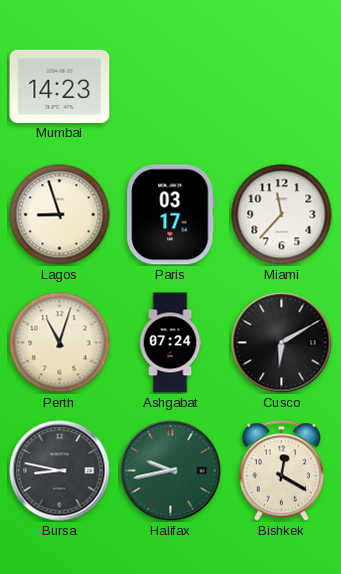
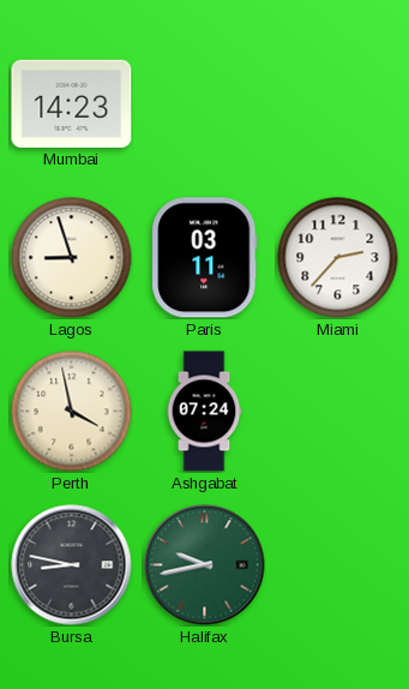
Paris: 03:17 -> 03:11 (205, 258)
Miami: 11:37 -> 2:37 (338, 258)
Perth: 11:03 -> 3:58 (72, 412)
Cusco: 6:10 -> none (282, 343)
Bishkek: 12:20 -> none (281, 471)
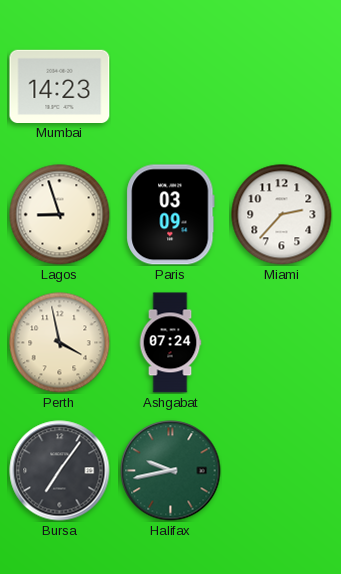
Paris: 03:11 -> 03:09 (171, 215)
Bursa: 8:47 -> 7:06 (60, 471)
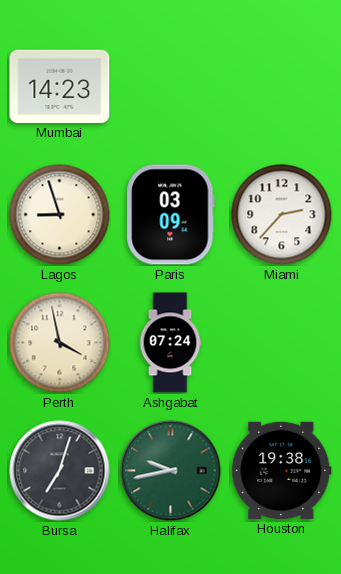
Bursa: 7:06 -> 7:03 (60, 471)
Houston: none -> 19:38 (282, 470)
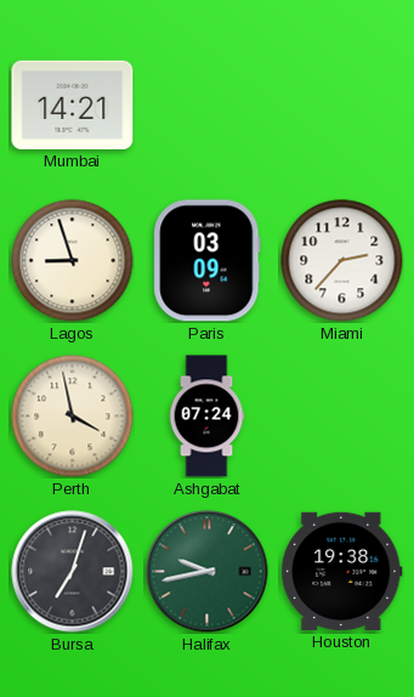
Mumbai: 14:23 -> 14:21 (73, 104)
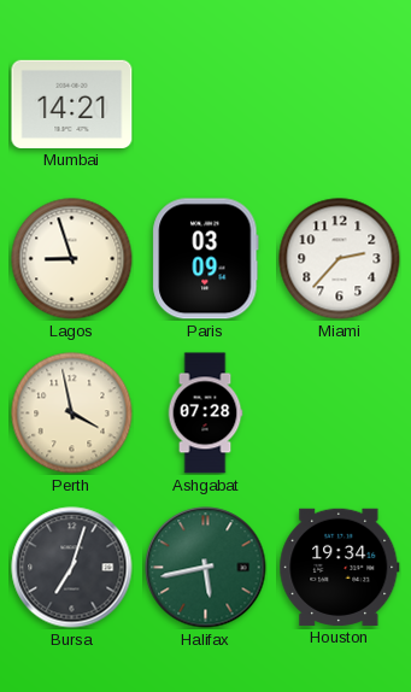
Ashgabat: 07:24 -> 07:28 (205, 414)
Halifax: 9:43 -> 5:43 (206, 568)
Houston: 19:38 -> 19:34 (340, 567)
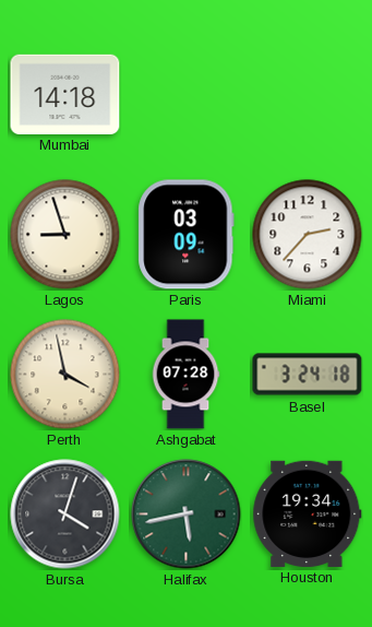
Mumbai: 14:21 -> 14:18 (65, 94)
Basel: none -> 3:24 (308, 375)
Bursa: 7:03 -> 4:03 (65, 514)
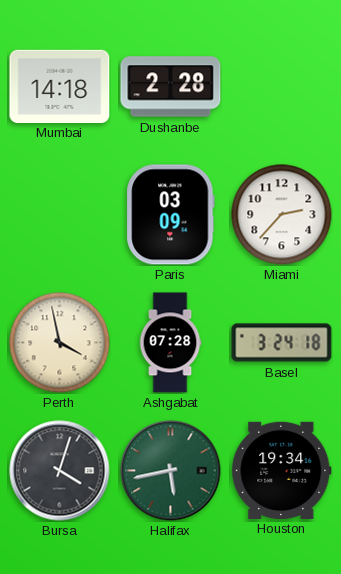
Dushanbe: none -> 2:28 (171, 87)
Lagos: 8:57 -> none (65, 235)
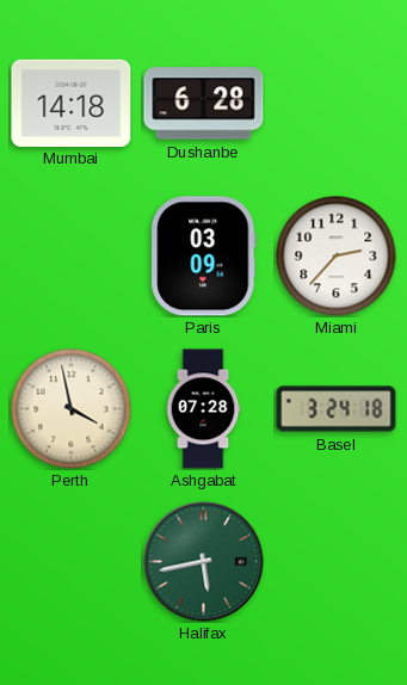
Dushanbe: 2:28 -> 6:28 (204, 104)
Bursa: 4:03 -> none (60, 471)
Houston: 19:34 -> none (282, 470)
